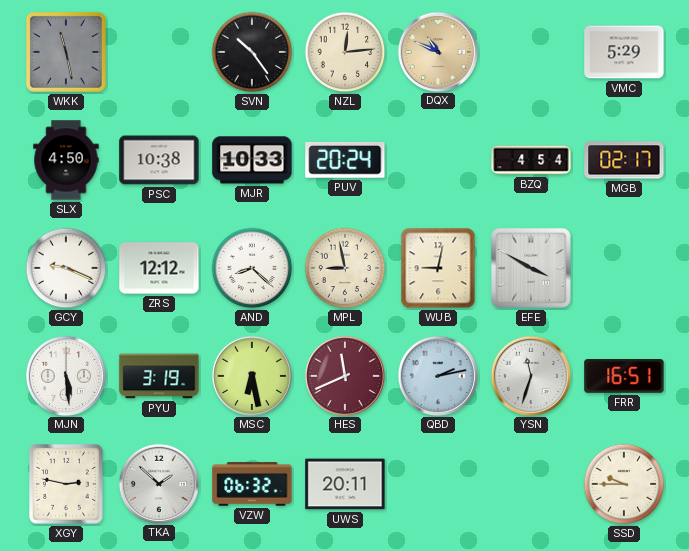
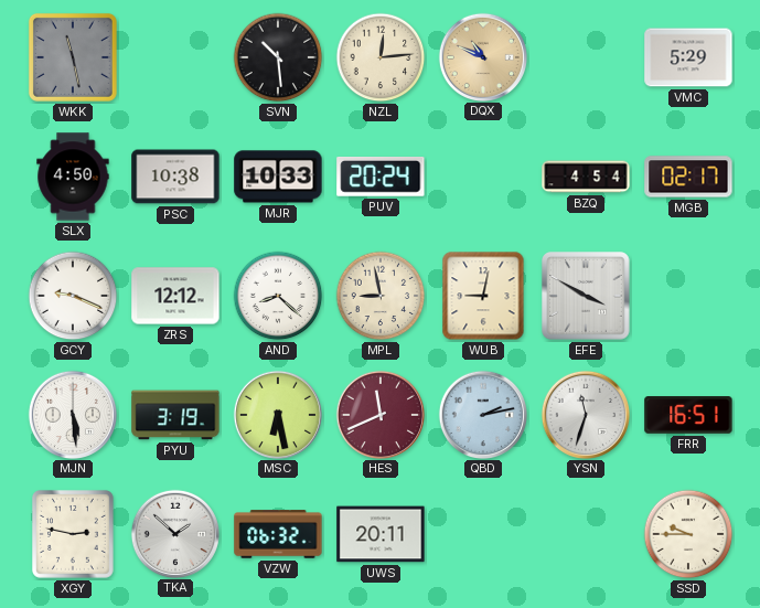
SVN: 10:24 -> 10:29 (278, 57)
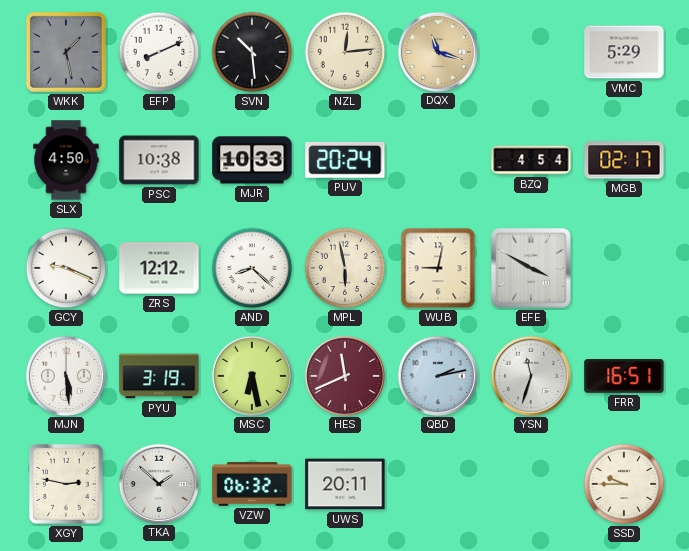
WKK: 11:28 -> 1:28 (66, 52)
EFP: none -> 8:11 (159, 52)
DQX: 10:49 -> 11:18 (437, 51)
MPL: 8:58 -> 5:58 (345, 268)
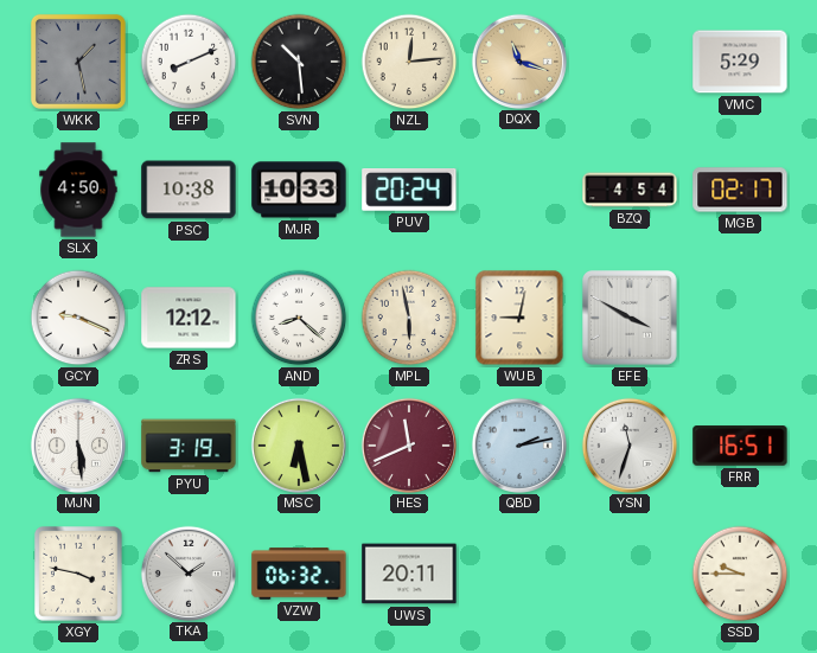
XGY: 2:47 -> 3:47 (79, 575)
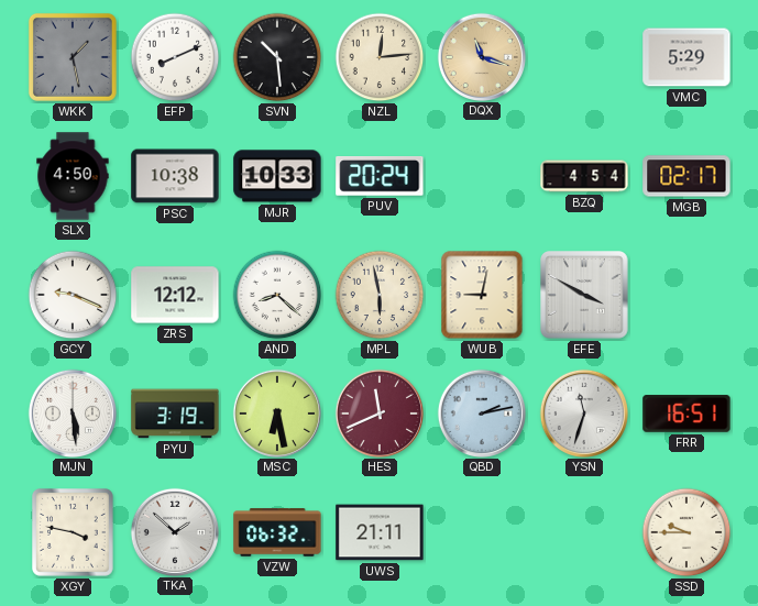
UWS: 20:11 -> 21:11 (380, 532)
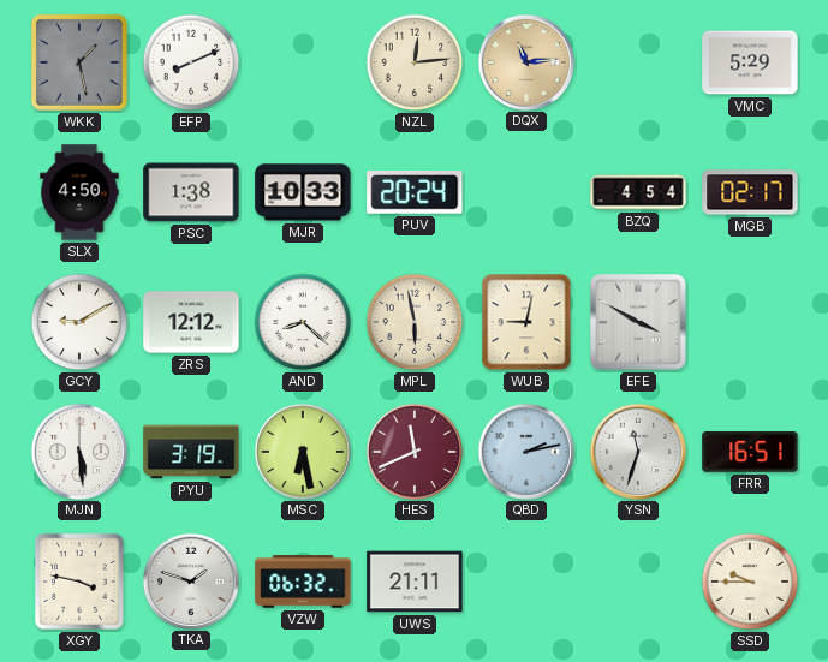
SVN: 10:29 -> none (277, 57)
DQX: 11:18 -> 11:14 (525, 61)
PSC: 10:38 -> 1:38 (191, 192)
GCY: 9:19 -> 9:10 (79, 322)
TKA: 1:52 -> 1:48 (190, 580)
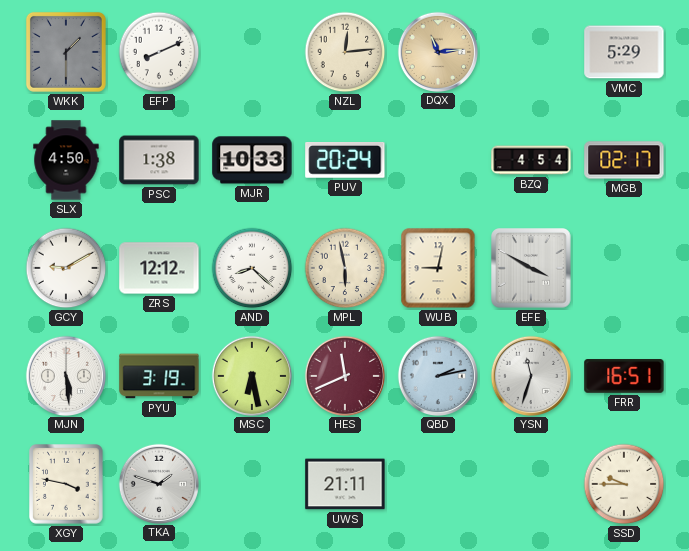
WKK: 1:28 -> 1:30 (66, 52)
VZW: 06:32 -> none (303, 582)
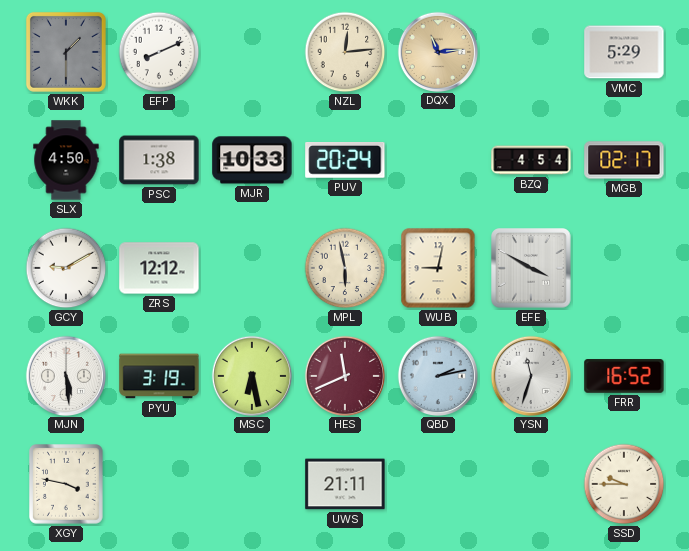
AND: 8:22 -> none (252, 268)
FRR: 16:51 -> 16:52 (624, 376)
TKA: 1:48 -> none (158, 483)
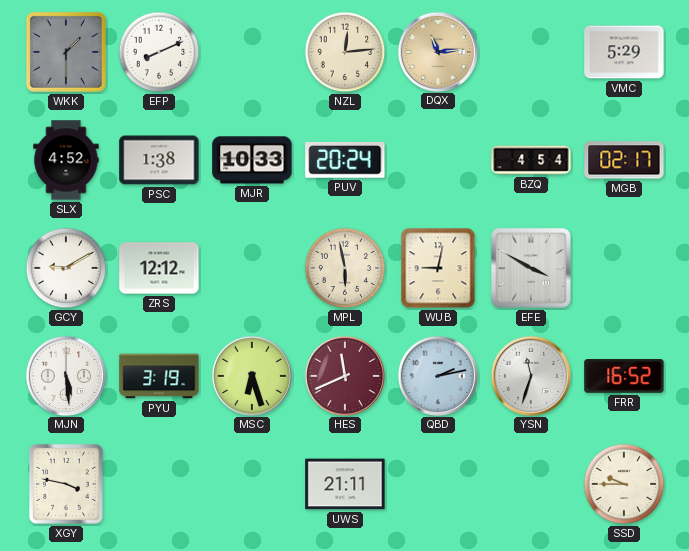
SLX: 4:50 -> 4:52 (66, 160)
MSC: 6:28 -> 6:27 (251, 375)
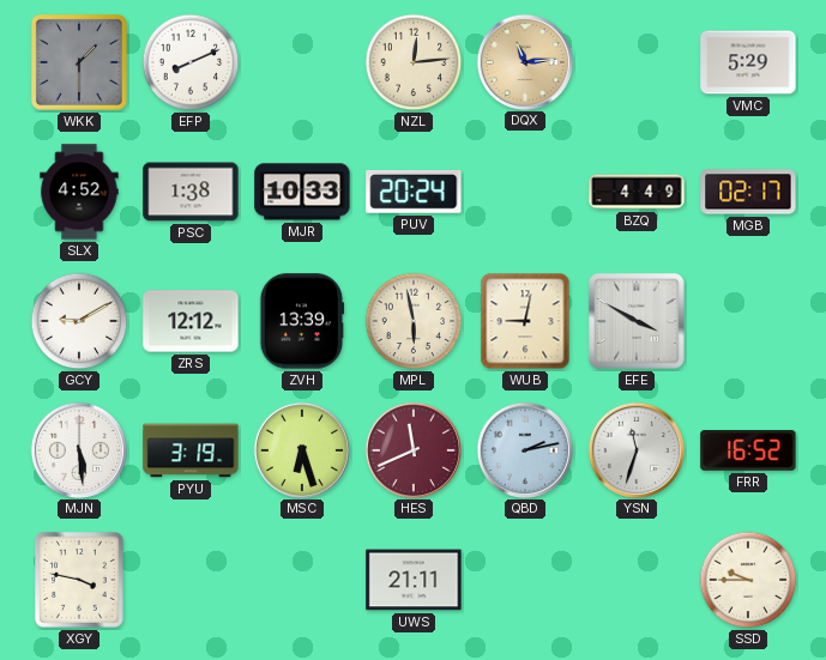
BZQ: 4:54 -> 4:49 (637, 192)
ZVH: none -> 13:39 (302, 321)
